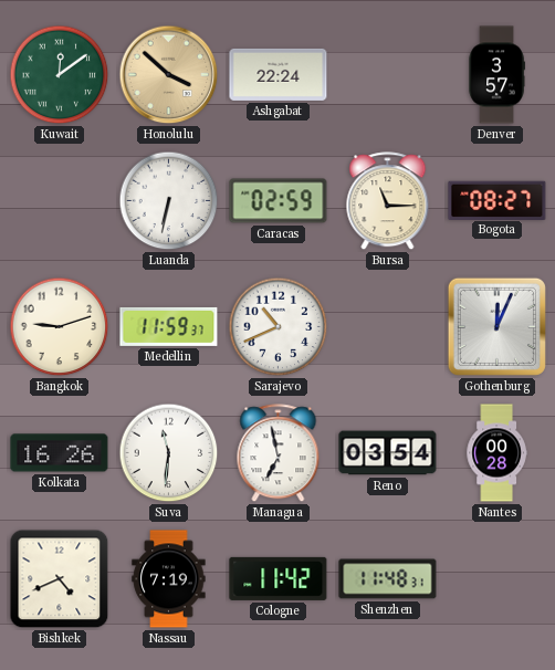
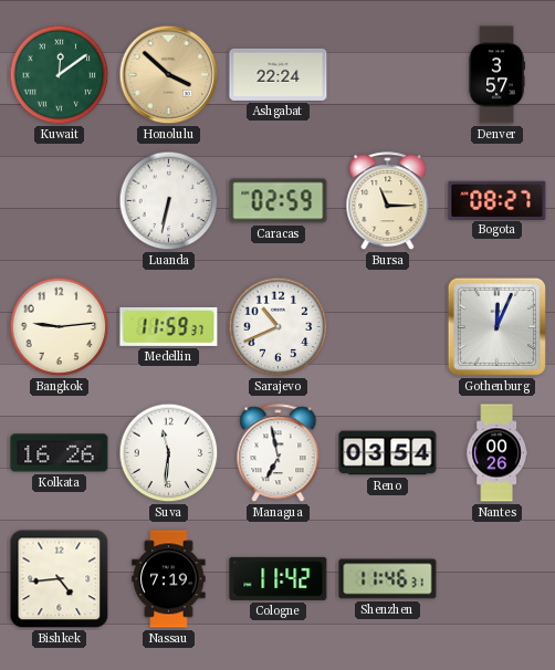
Bangkok: 9:12 -> 9:14 (60, 327)
Nantes: 00:28 -> 00:26 (496, 453)
Bishkek: 4:41 -> 4:44 (60, 579)
Shenzhen: 11:48 -> 11:46 (388, 579)
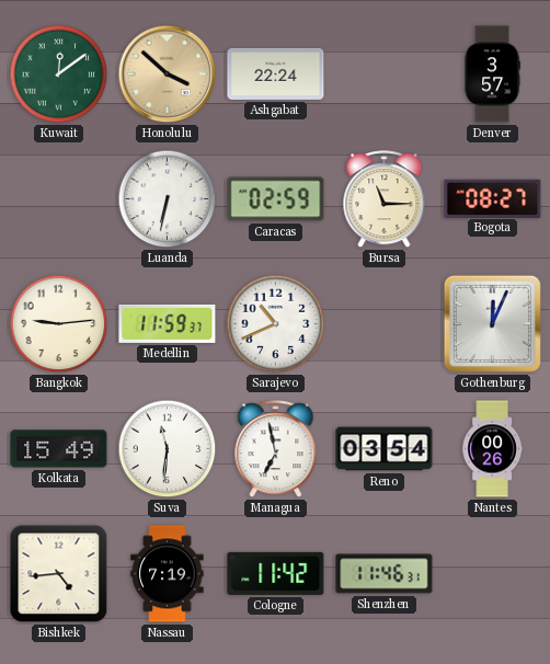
Kolkata: 16:26 -> 15:49 (59, 449)
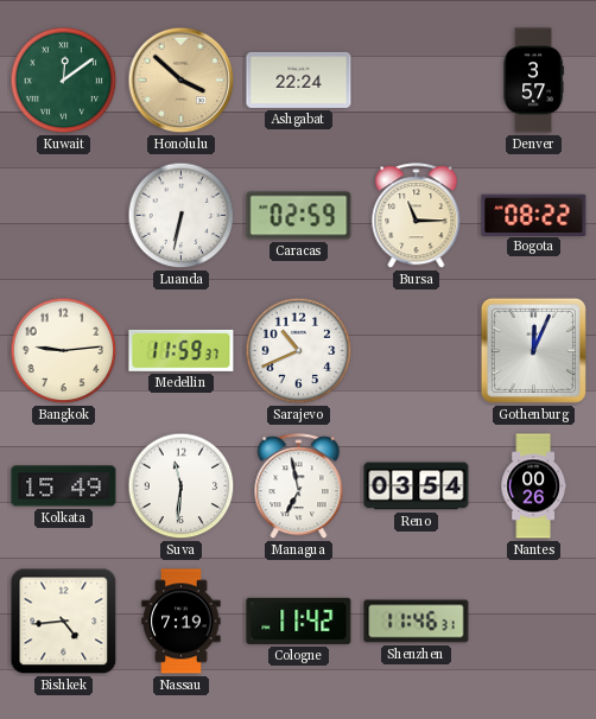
Bogota: 08:27 -> 08:22 (534, 215)
